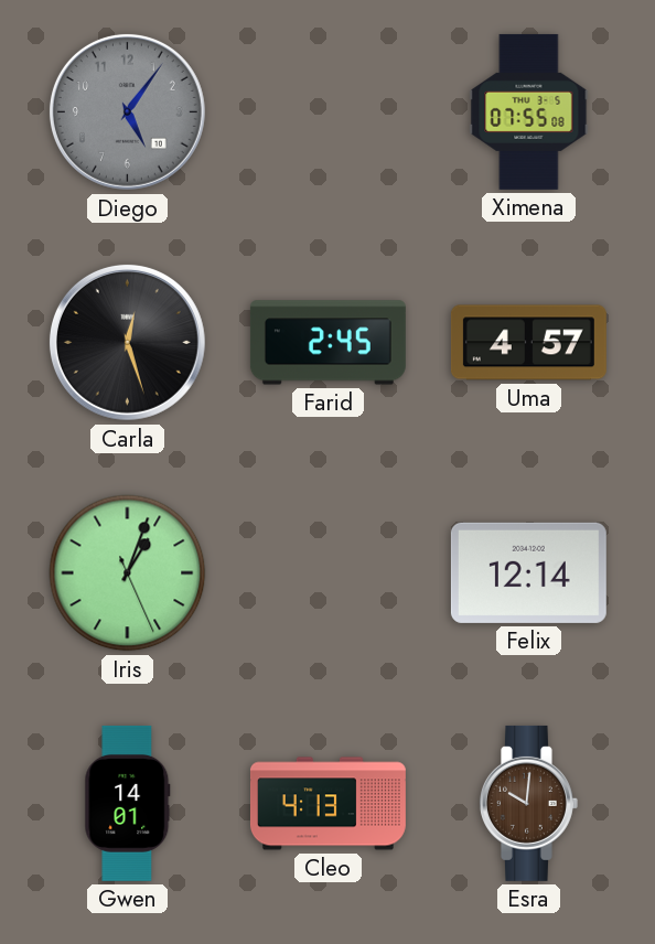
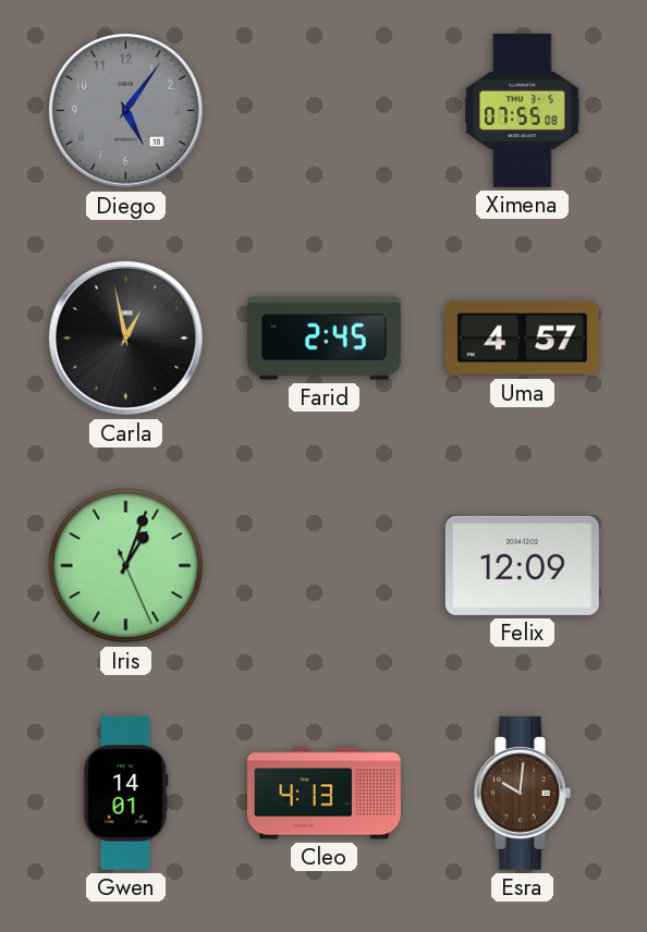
Carla: 12:27 -> 12:58 (125, 338)
Felix: 12:14 -> 12:09 (522, 565)
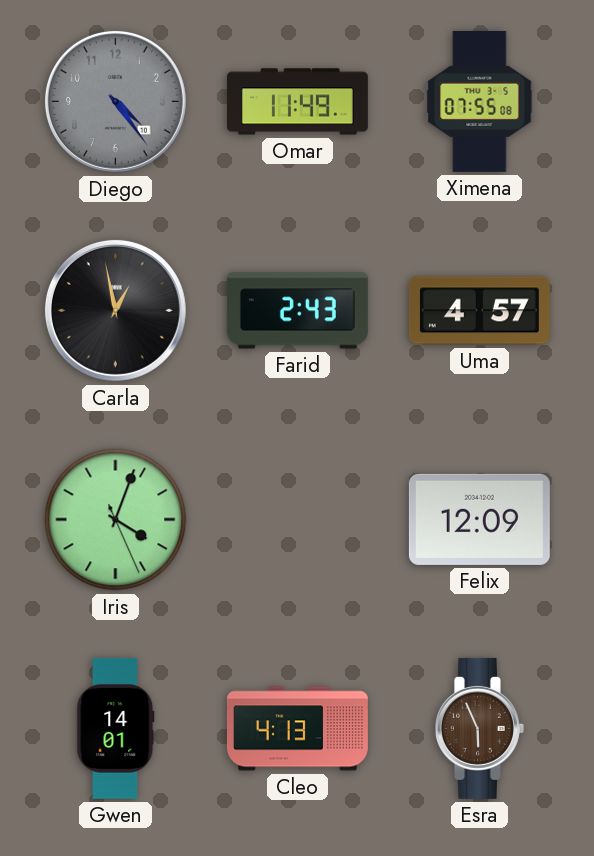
Diego: 5:06 -> 4:24 (115, 101)
Omar: none -> 11:49 (297, 102)
Farid: 2:45 -> 2:43 (297, 311)
Iris: 1:03 -> 4:03 (116, 520)
Esra: 10:01 -> 5:56 (479, 728)
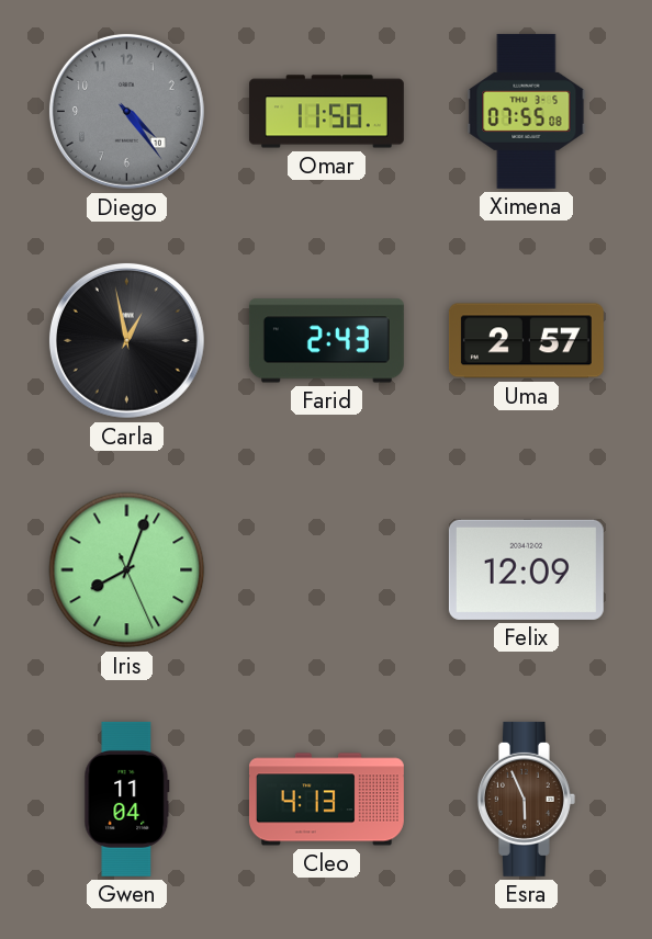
Omar: 11:49 -> 11:50 (326, 112)
Uma: 4:57 -> 2:57 (526, 341)
Iris: 4:03 -> 8:03 (127, 570)
Gwen: 14:01 -> 11:04 (127, 799)
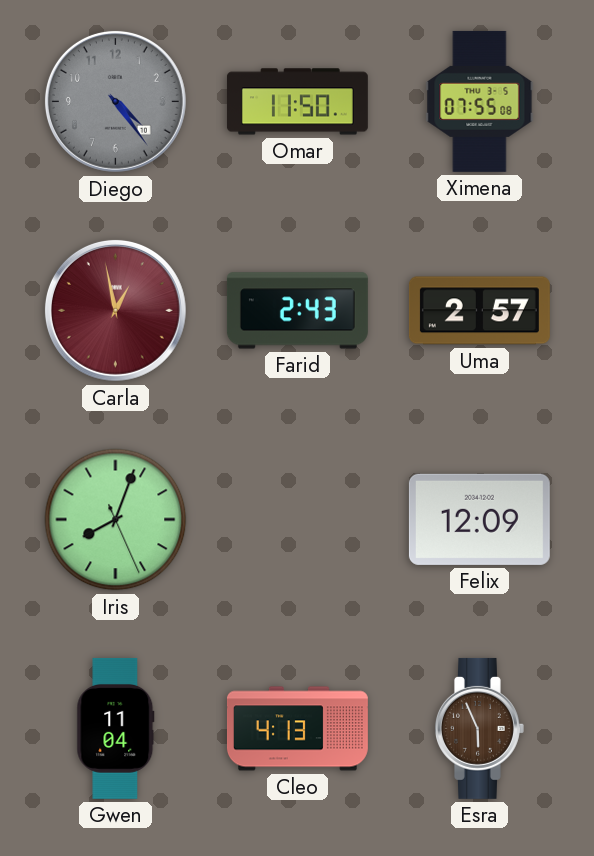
Carla dial: black -> burgundy (115, 310)
